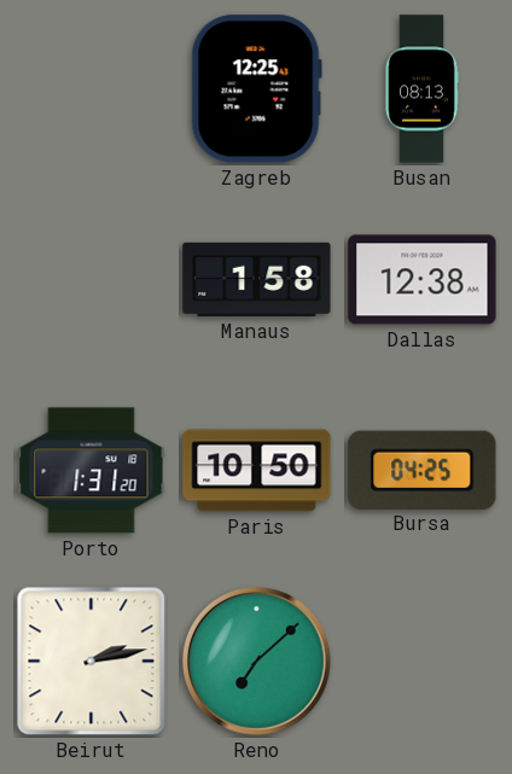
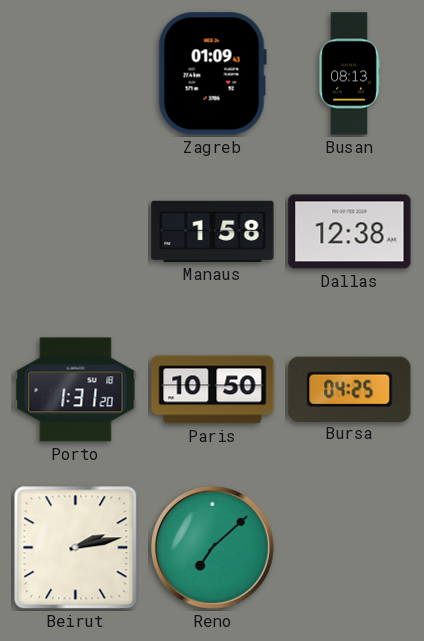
Zagreb: 12:25 -> 01:09 (212, 74)
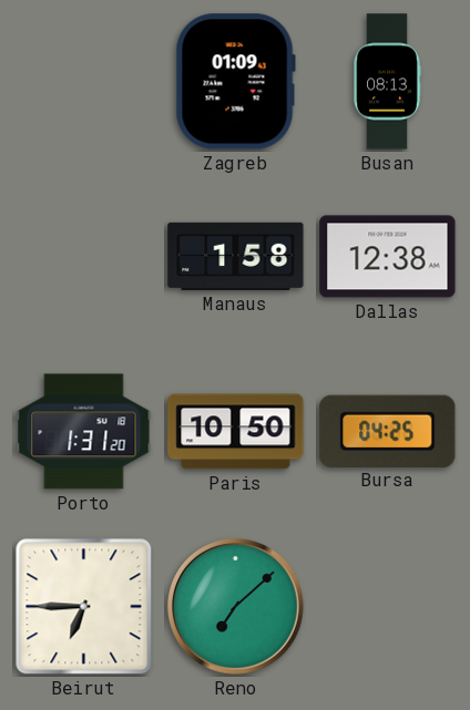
Beirut: 2:13 -> 6:45 (84, 607)
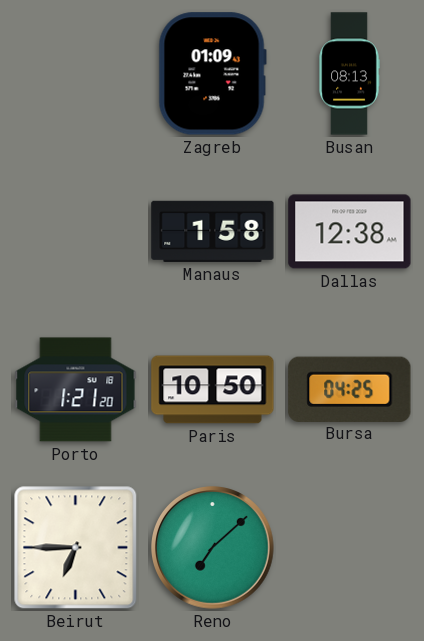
Porto: 1:31 -> 1:21 (76, 390)
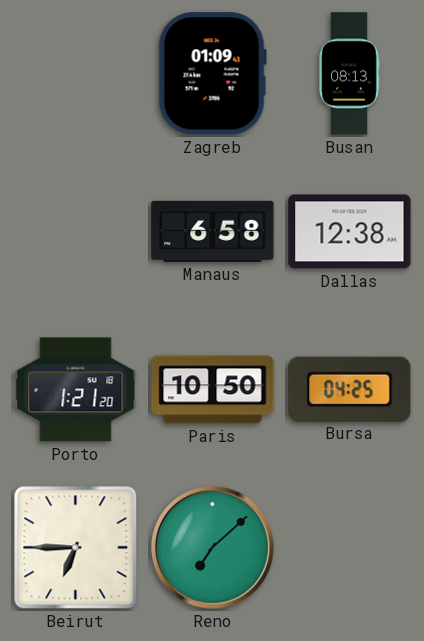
Manaus: 1:58 -> 6:58 (213, 231)
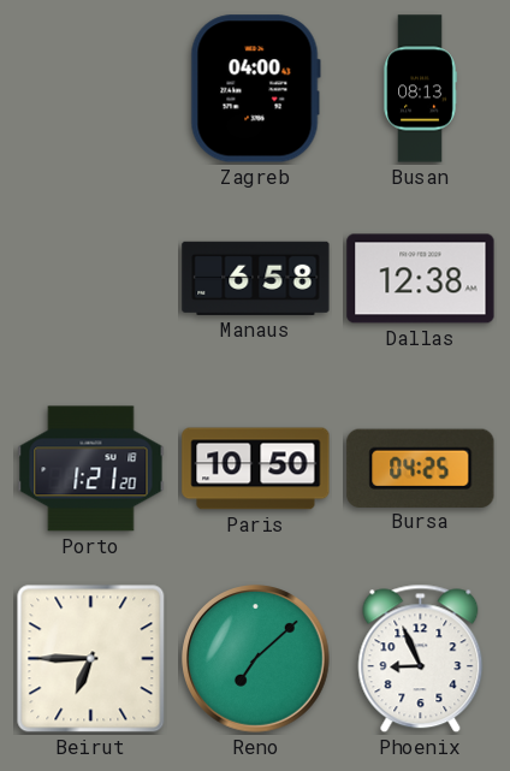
Zagreb: 01:09 -> 04:00 (255, 89)
Phoenix: none -> 8:56 (421, 659)
